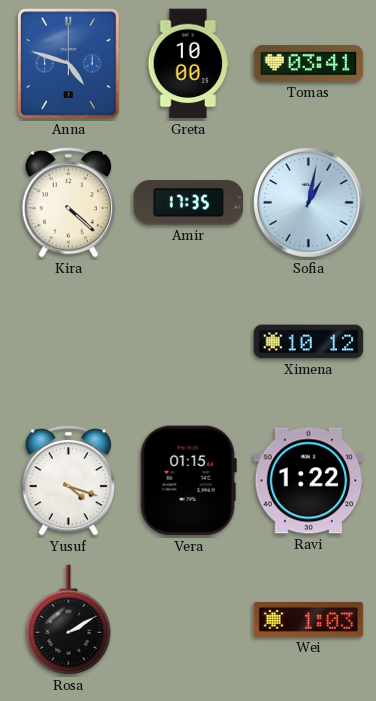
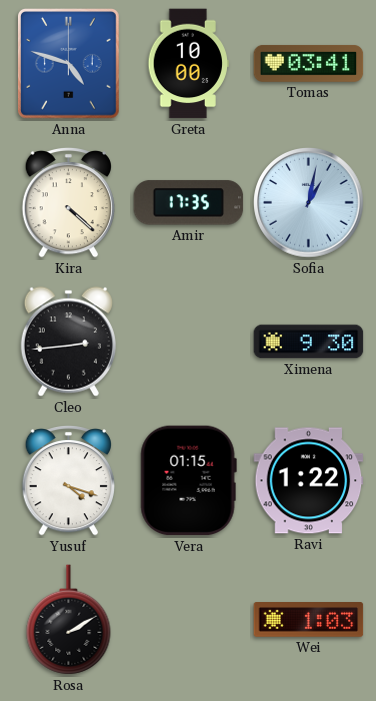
Cleo: none -> 2:44 (68, 342)
Ximena: 10:12 -> 9:30 (309, 342)
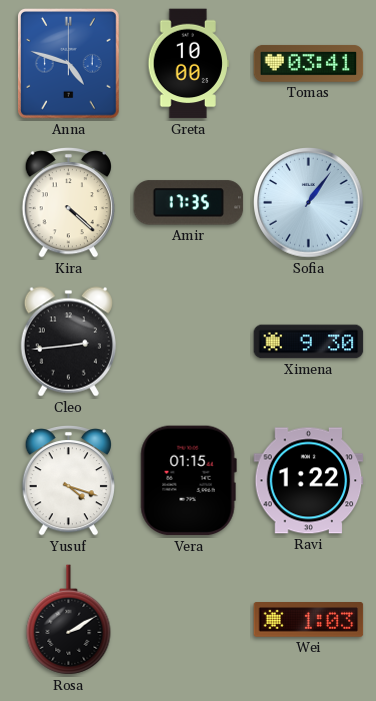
Sofia: 1:02 -> 1:06 (309, 203)
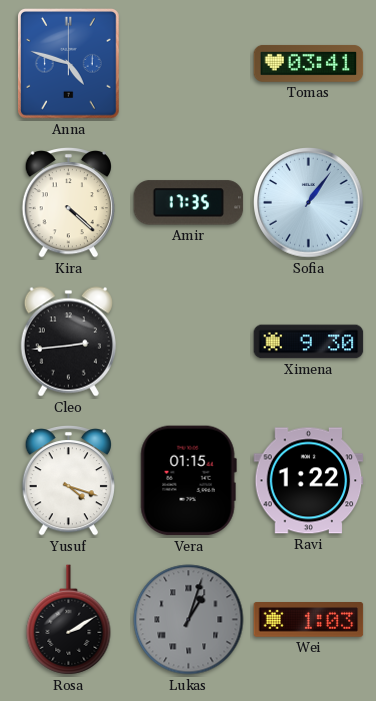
Greta: 10:00 -> none (188, 64)
Lukas: none -> 1:03 (189, 620)
